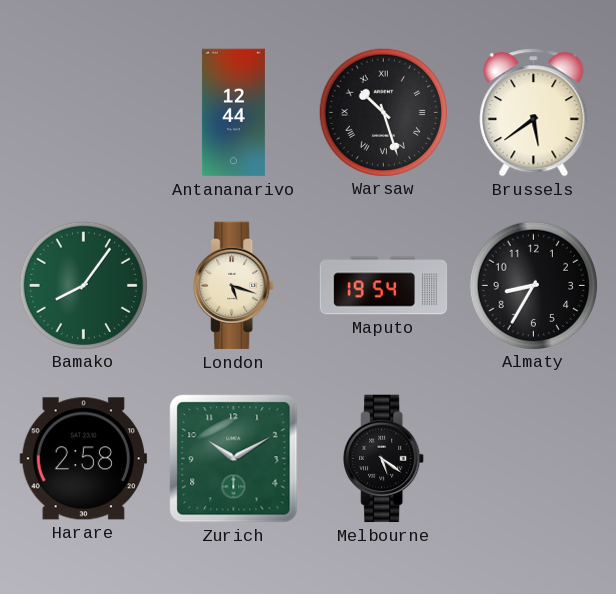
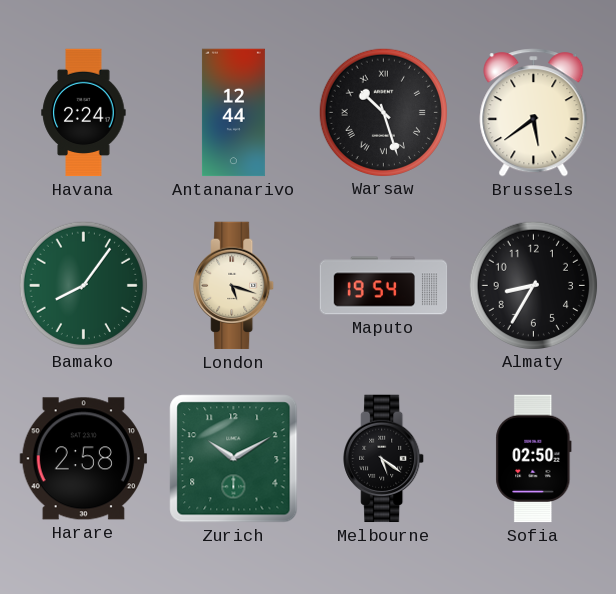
Havana: none -> 2:24 (84, 113)
Sofia: none -> 02:50 (534, 459)
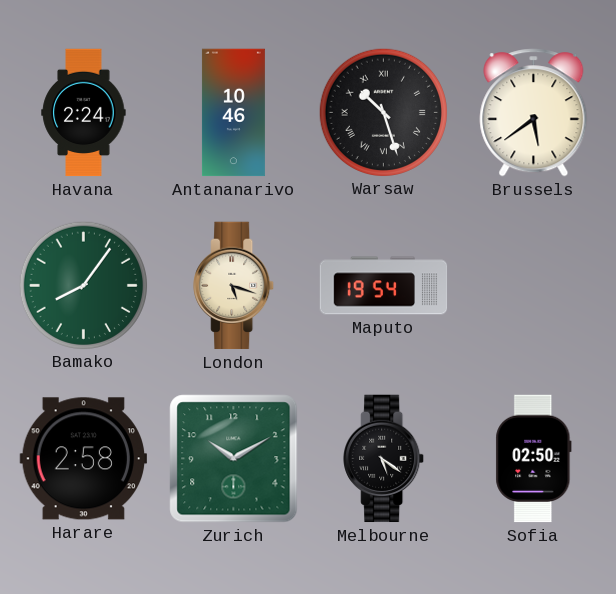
Antananarivo: 12:44 -> 10:46 (233, 113)
Almaty: 8:35 -> none (533, 285)
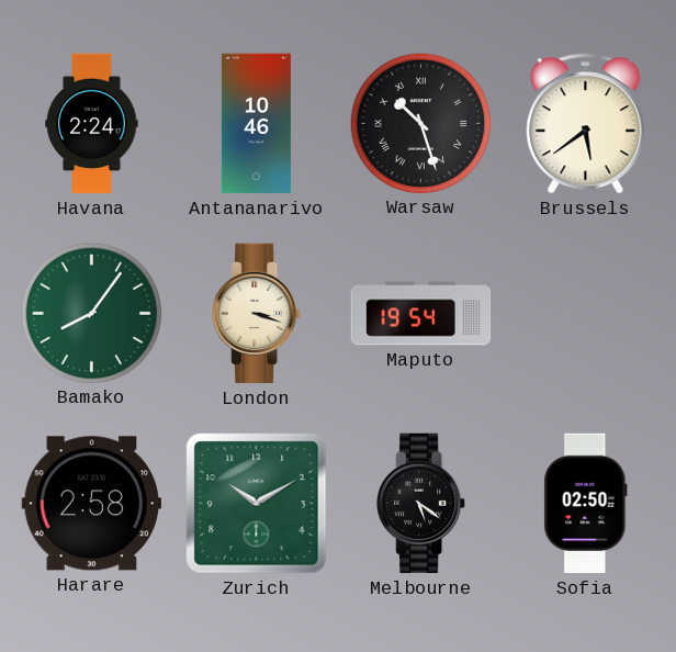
London: 5:18 -> 3:18 (257, 314)
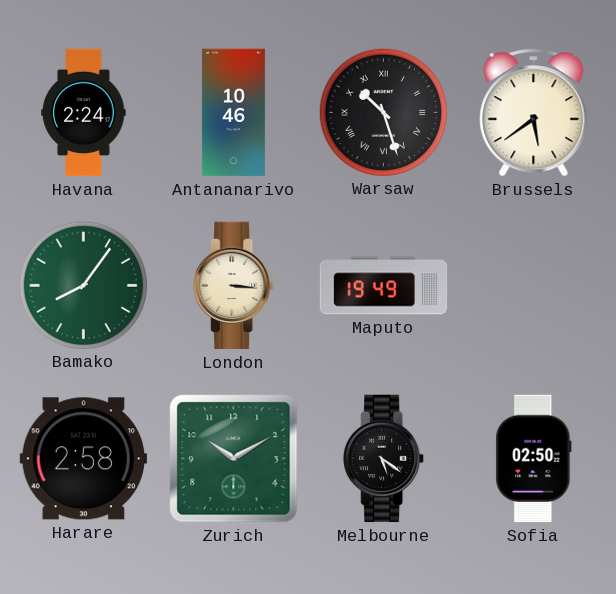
London: 3:18 -> 3:16 (234, 286)
Maputo: 19:54 -> 19:49 (384, 286)
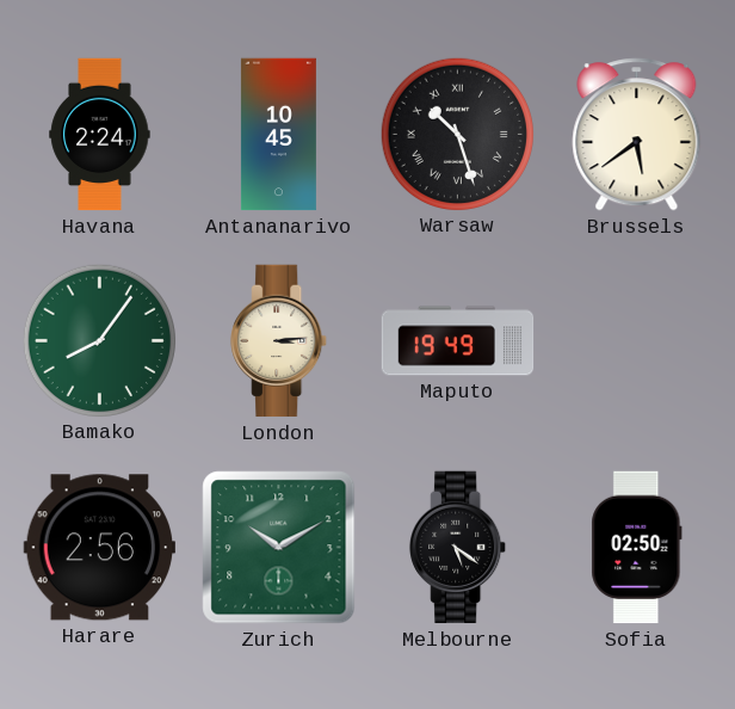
Antananarivo: 10:46 -> 10:45 (278, 135)
London: 3:16 -> 3:14 (279, 341)
Harare: 2:58 -> 2:56 (99, 548)
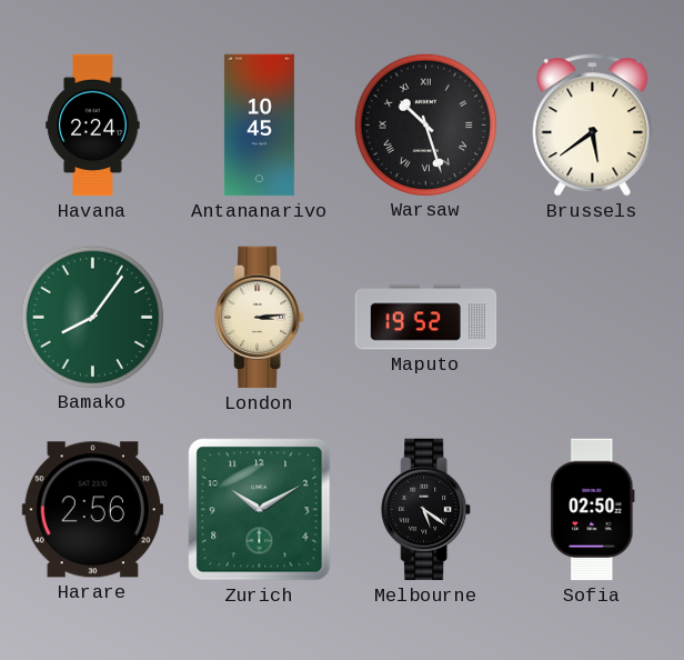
Maputo: 19:49 -> 19:52 (426, 318)
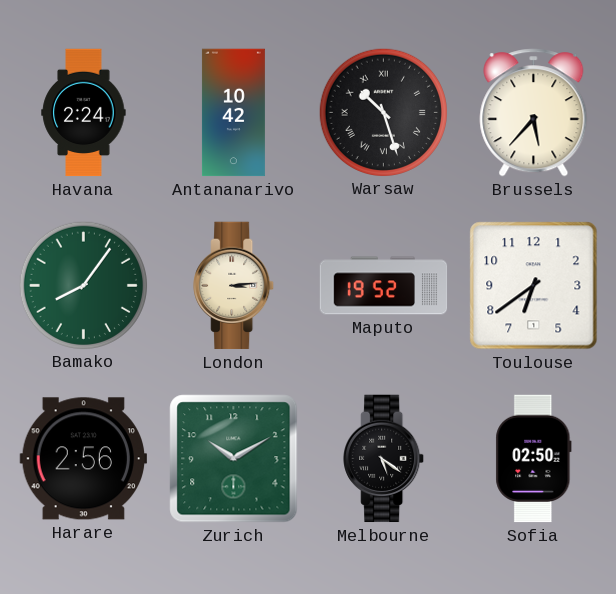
Antananarivo: 10:45 -> 10:42 (233, 113)
Brussels: 5:39 -> 5:37 (534, 113)
Toulouse: none -> 6:39 (534, 286)
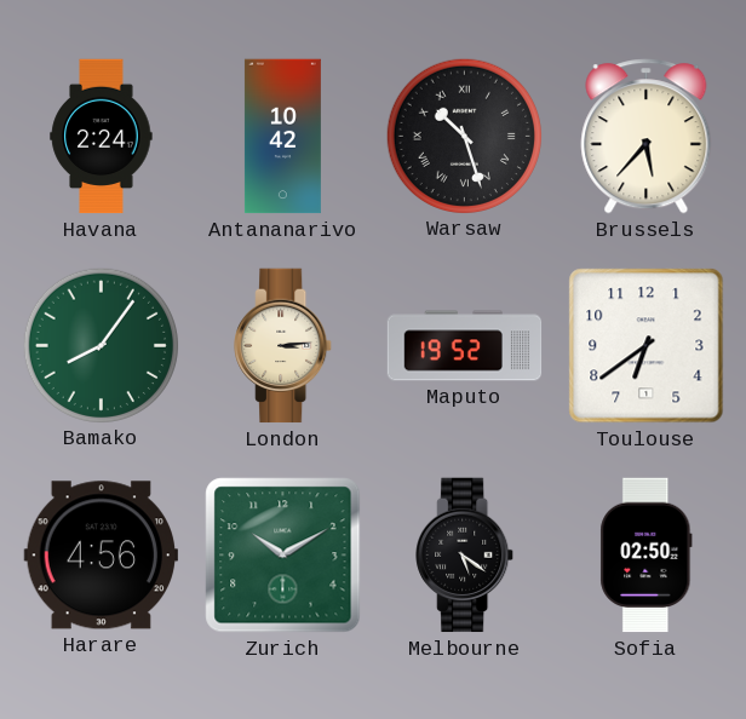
Harare: 2:56 -> 4:56 (101, 556)
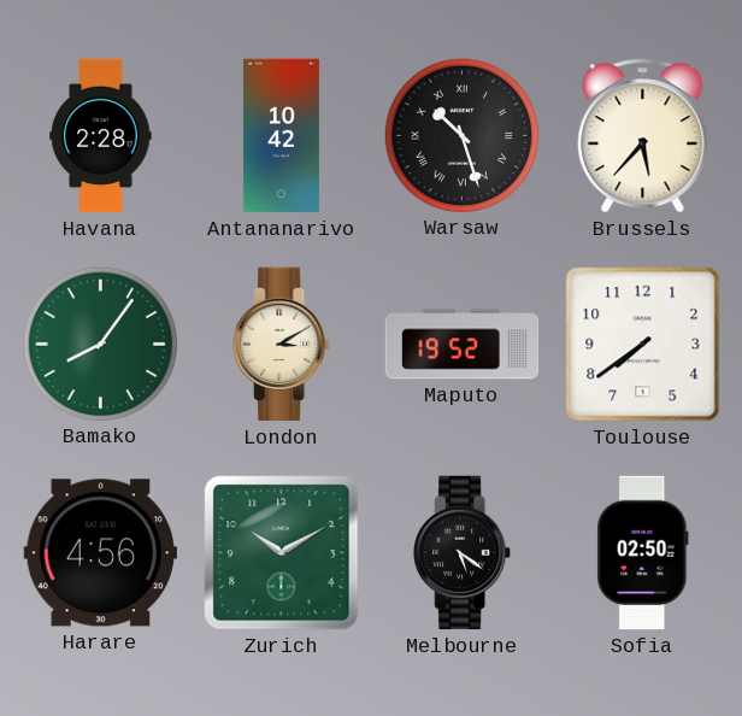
Havana: 2:24 -> 2:28 (101, 136)
London: 3:14 -> 3:10 (282, 345)
Toulouse: 6:39 -> 7:39 (643, 345)
